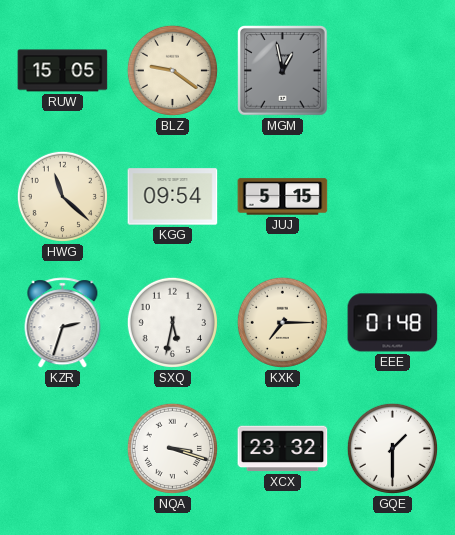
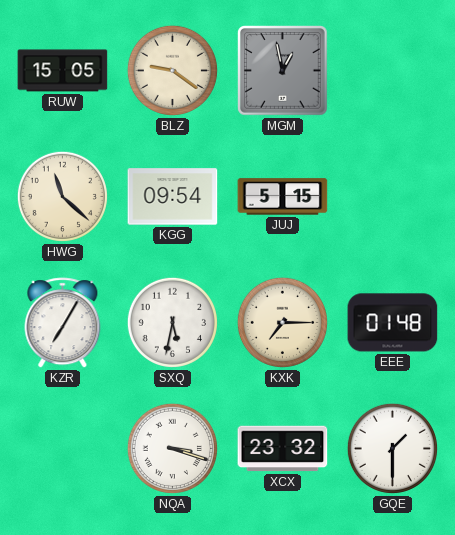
KZR: 2:33 -> 7:05 (63, 323)
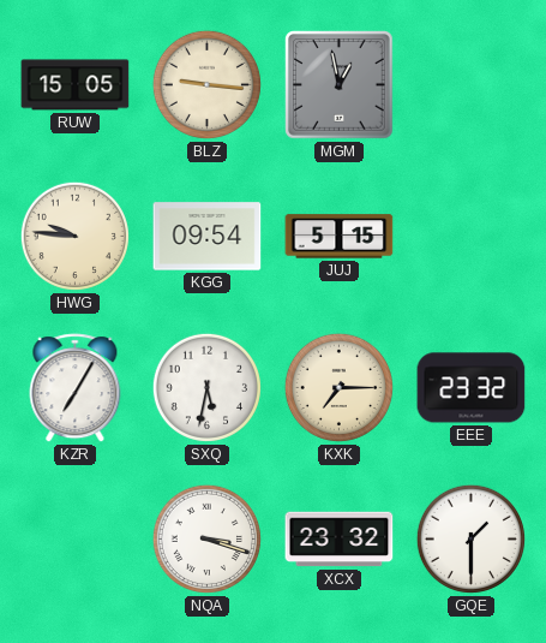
BLZ: 9:21 -> 9:16 (206, 84)
HWG: 11:22 -> 9:46 (74, 236)
EEE: 01:48 -> 23:32 (472, 388)
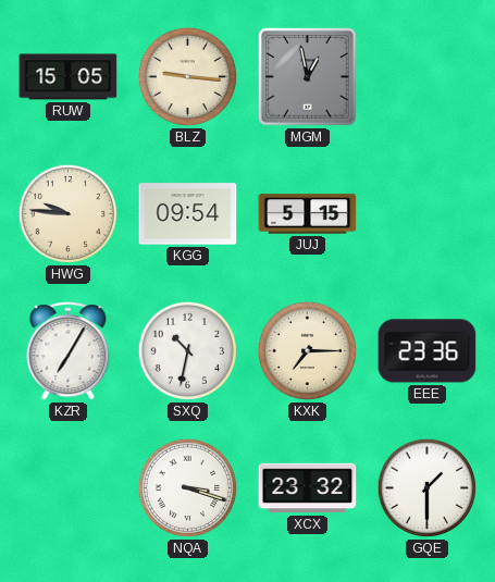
SXQ: 5:32 -> 10:32 (187, 350)
EEE: 23:32 -> 23:36 (428, 351)
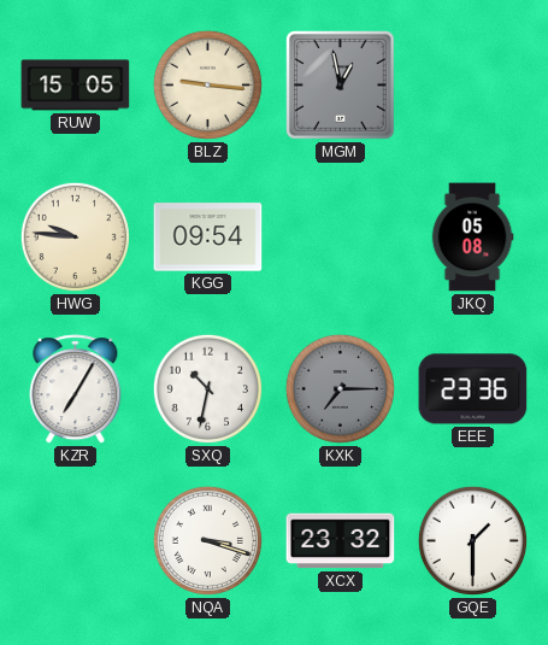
JUJ: 5:15 -> none (308, 214)
JKQ: none -> 05:08 (472, 238)
KXK dial: cream -> grey (340, 388)
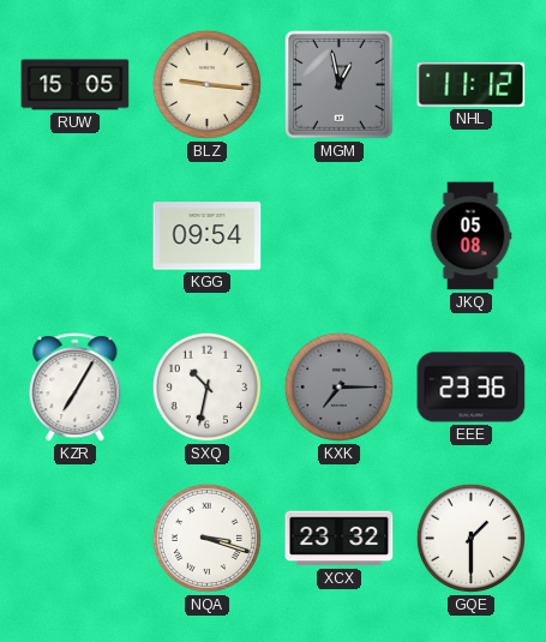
NHL: none -> 11:12 (472, 85)
HWG: 9:46 -> none (75, 236)
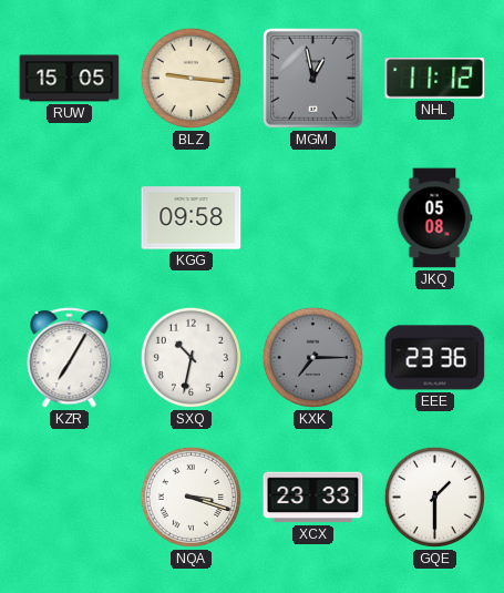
KGG: 09:54 -> 09:58 (192, 218)
XCX: 23:32 -> 23:33 (313, 498)
